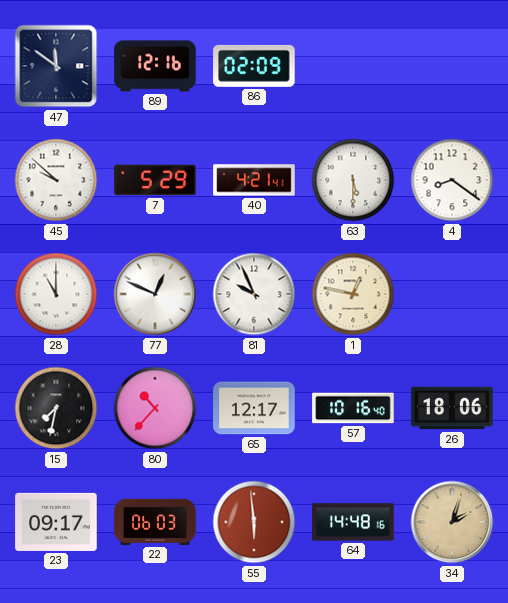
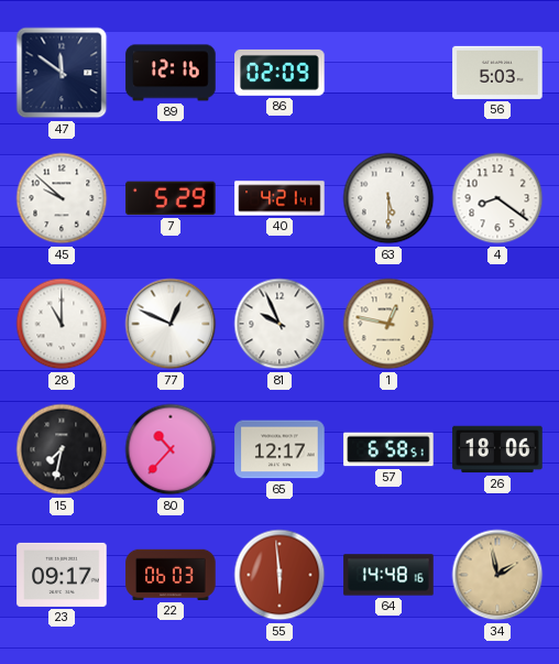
56: none -> 5:03 (497, 73)
57: 10:16 -> 6:58 (388, 449)
34: 2:03 -> 1:58 (497, 575)
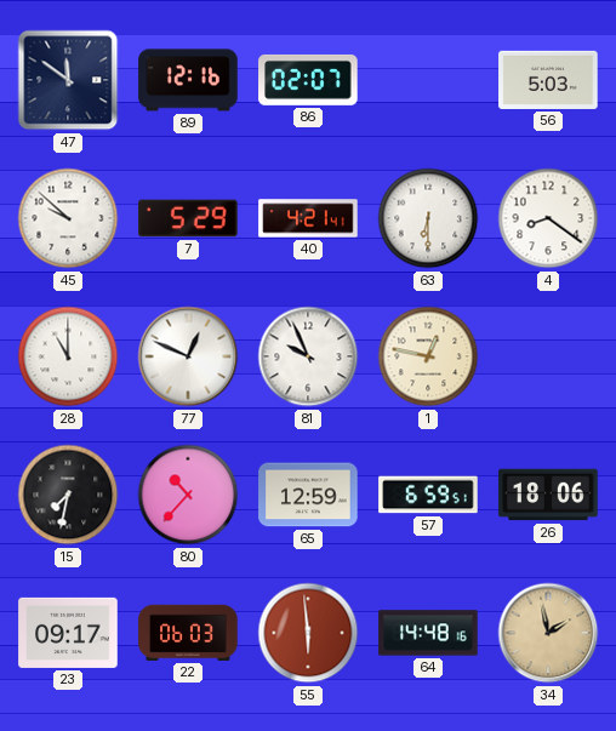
86: 02:09 -> 02:07 (308, 80)
63: 5:30 -> 6:30 (428, 218)
65: 12:17 -> 12:59 (308, 495)
57: 6:58 -> 6:59 (428, 495)
